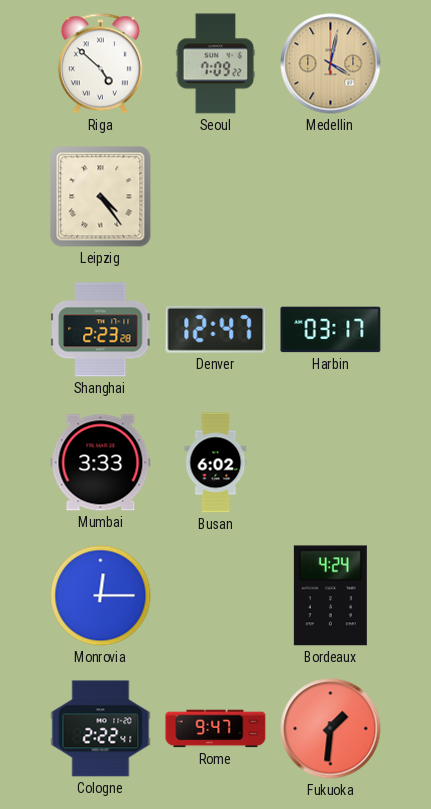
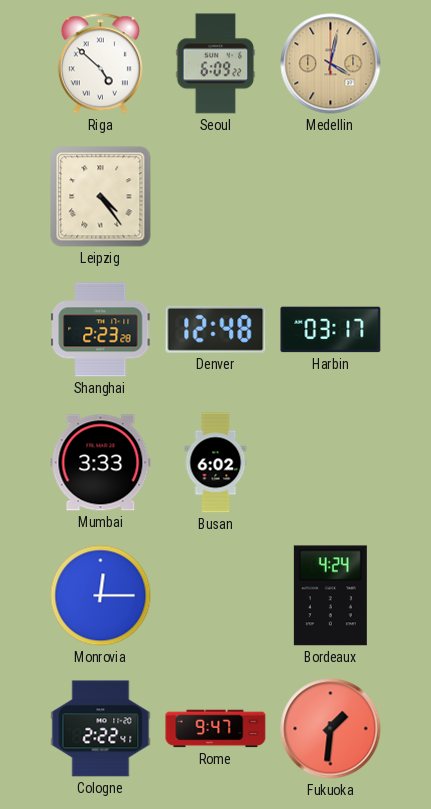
Seoul: 7:09 -> 6:09 (216, 64)
Denver: 12:47 -> 12:48 (216, 329)
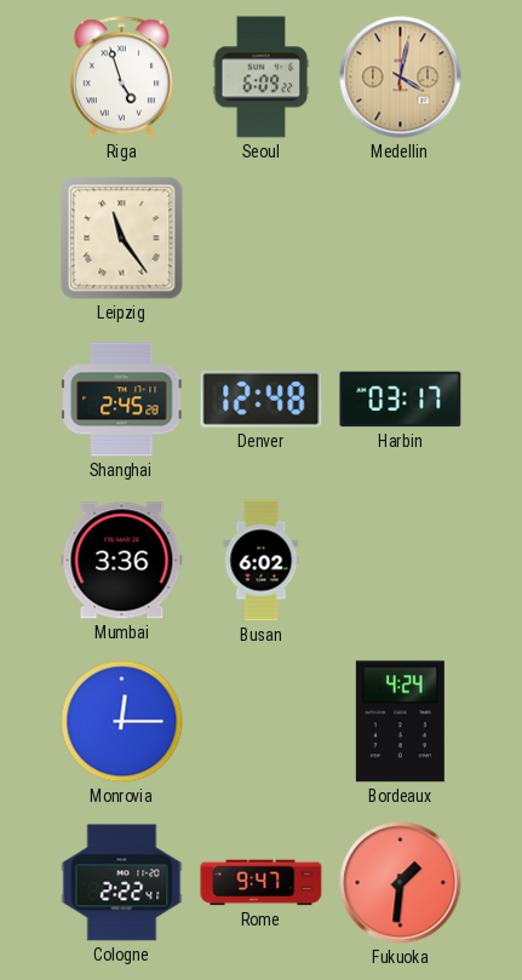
Riga: 4:52 -> 4:57 (121, 78)
Leipzig: 4:24 -> 11:24 (122, 239)
Shanghai: 2:23 -> 2:45 (122, 400)
Mumbai: 3:33 -> 3:36 (122, 561)
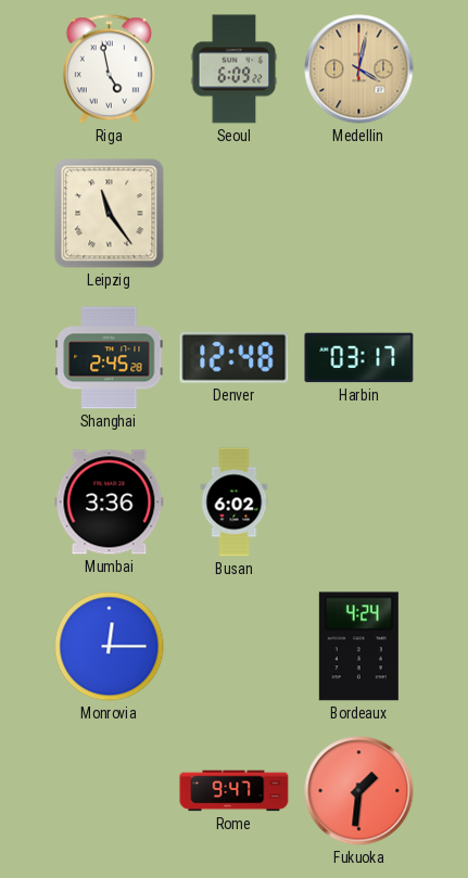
Riga: 4:57 -> 4:58 (109, 69)
Cologne: 2:22 -> none (122, 883)
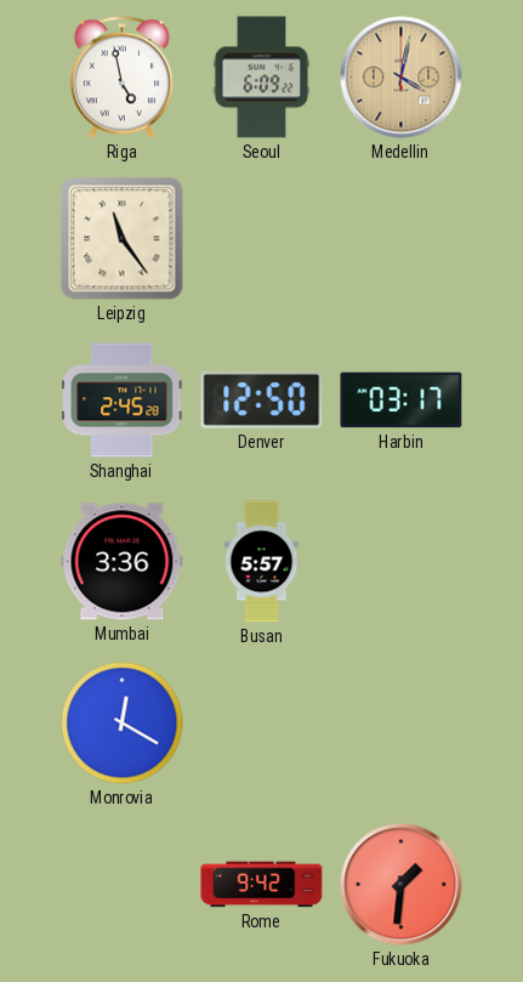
Denver: 12:48 -> 12:50 (262, 399)
Busan: 6:02 -> 5:57 (262, 562)
Monrovia: 12:15 -> 12:20 (123, 723)
Bordeaux: 4:24 -> none (358, 647)
Rome: 9:47 -> 9:42 (262, 885)
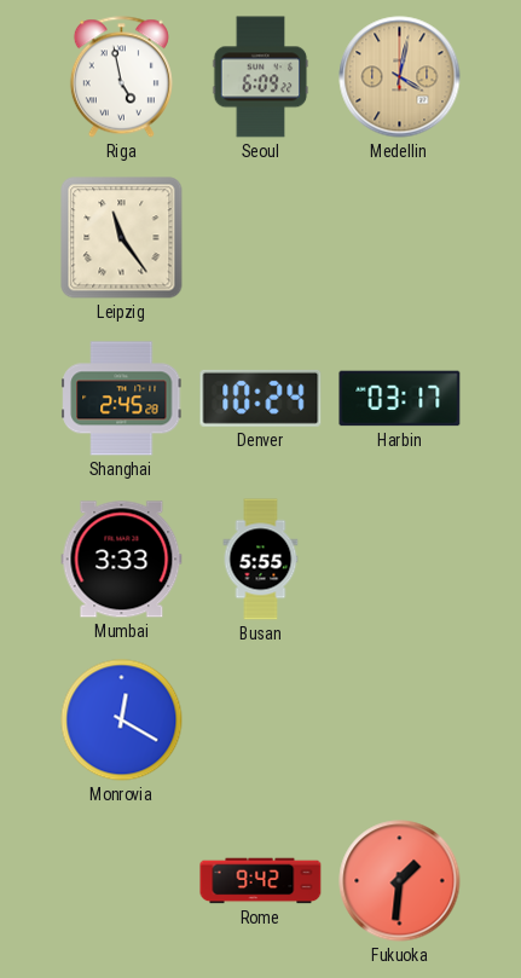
Denver: 12:50 -> 10:24 (261, 398)
Mumbai: 3:36 -> 3:33 (122, 560)
Busan: 5:57 -> 5:55 (261, 560)
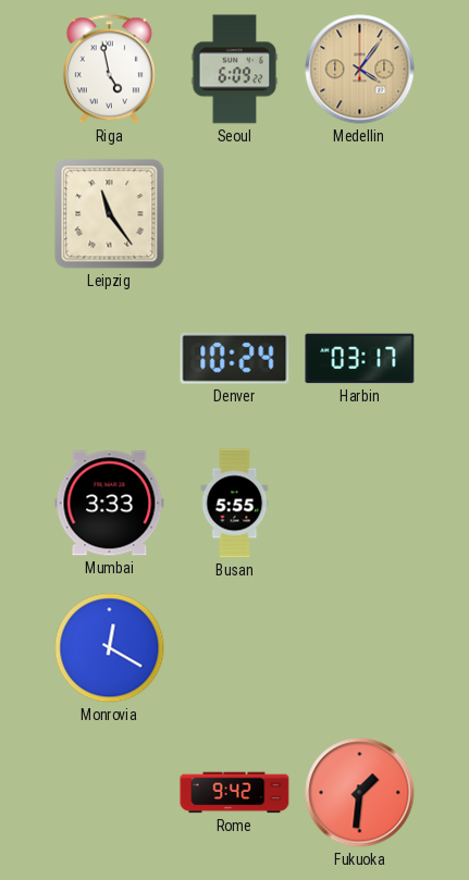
Medellin: 4:02 -> 4:06 (360, 70)
Shanghai: 2:45 -> none (122, 399)
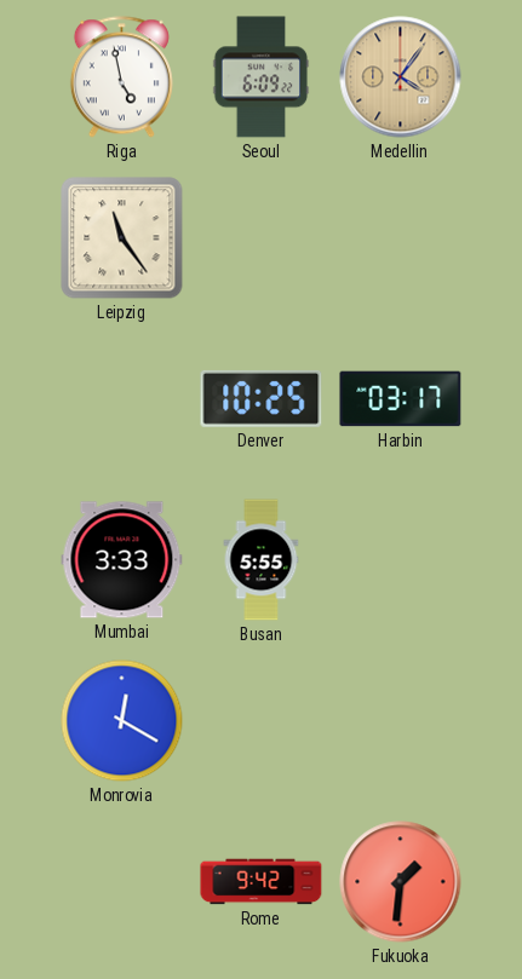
Denver: 10:24 -> 10:25 (262, 398)
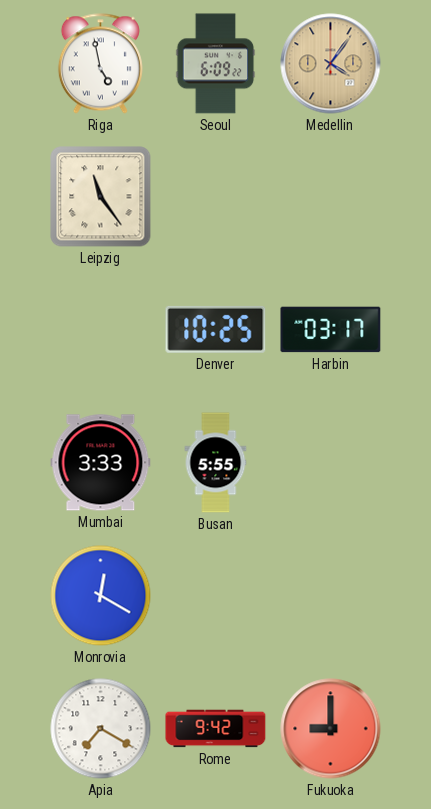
Apia: none -> 7:20 (101, 729)
Fukuoka: 1:31 -> 9:00 (331, 729)
